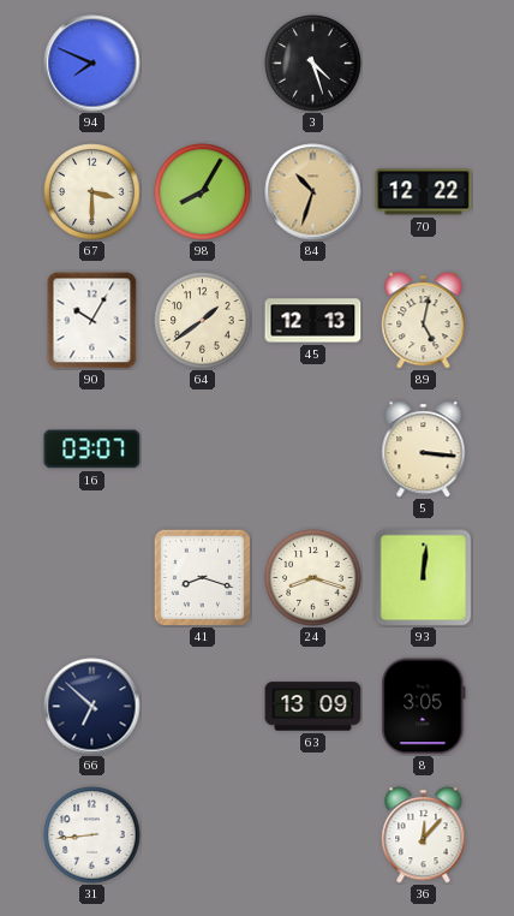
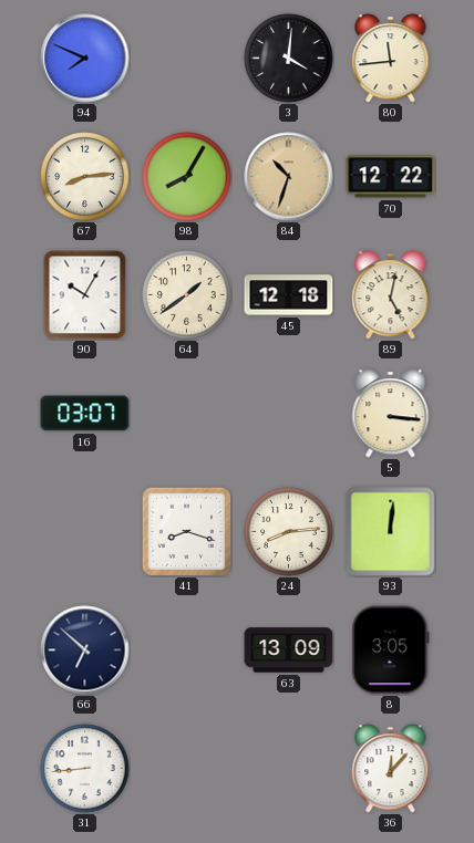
3: 4:27 -> 4:01 (289, 59)
80: none -> 11:44 (391, 59)
67: 3:30 -> 8:14 (85, 177)
45: 12:13 -> 12:18 (289, 295)
24: 8:18 -> 8:14 (289, 532)
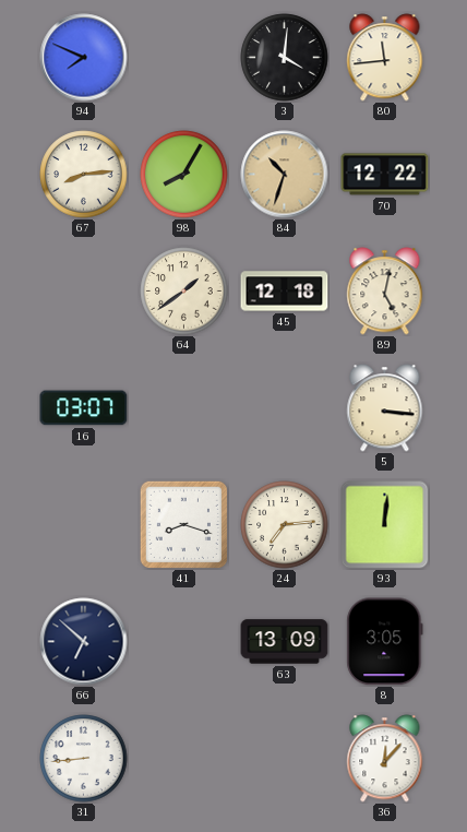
90: 10:05 -> none (85, 294)
24: 8:14 -> 7:14 (285, 525)
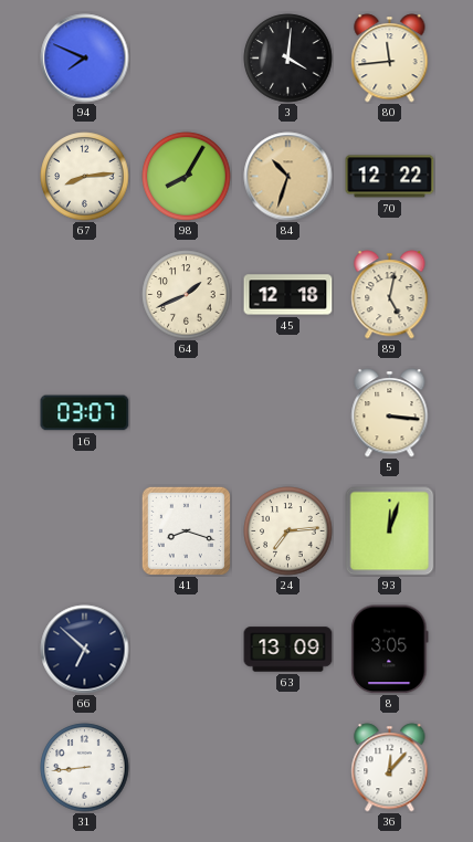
64: 1:39 -> 1:41 (187, 295)
93: 12:01 -> 12:03 (390, 531)
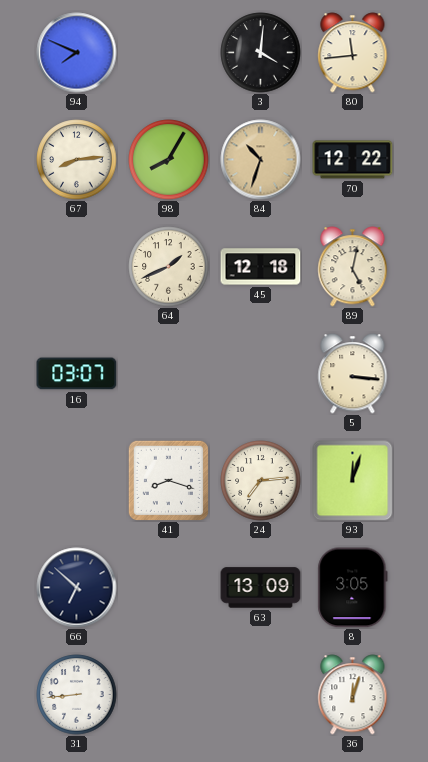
36: 12:07 -> 12:03 (353, 695)
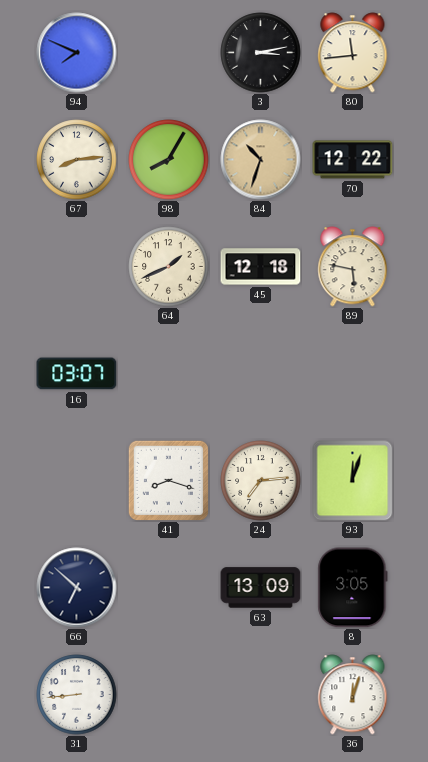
3: 4:01 -> 3:13 (261, 53)
89: 5:02 -> 5:47 (353, 267)
5: 3:16 -> none (353, 374)
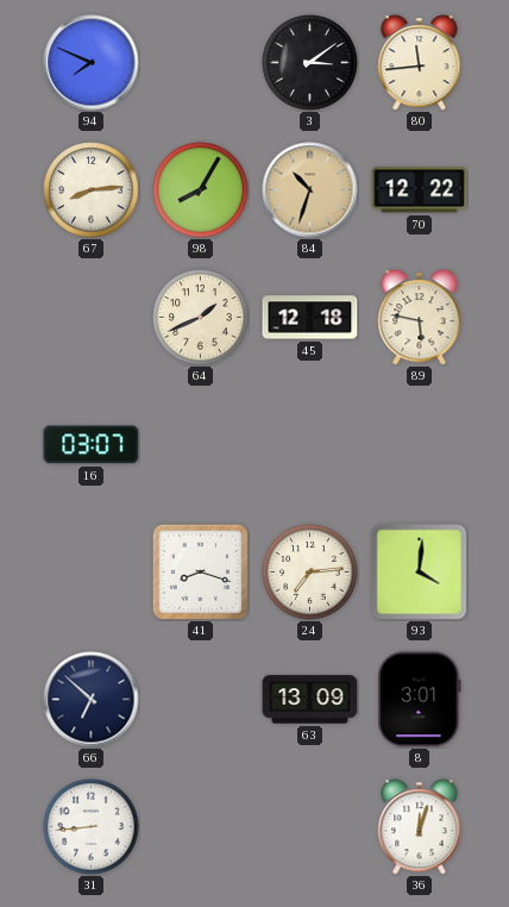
3: 3:13 -> 3:09 (310, 63)
93: 12:03 -> 4:01 (420, 573)
8: 3:05 -> 3:01 (420, 700)
